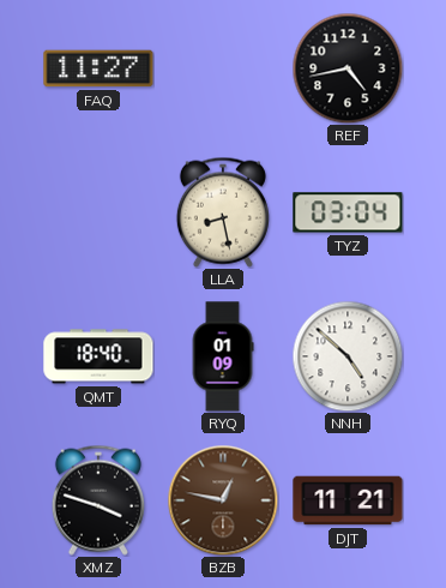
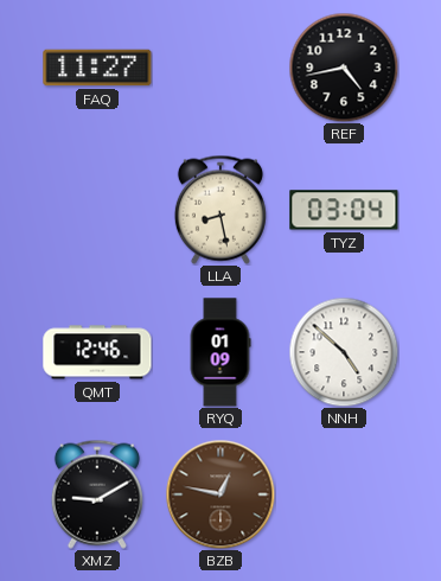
QMT: 18:40 -> 12:46 (97, 352)
XMZ: 3:48 -> 9:10 (97, 494)
DJT: 11:21 -> none (348, 500)
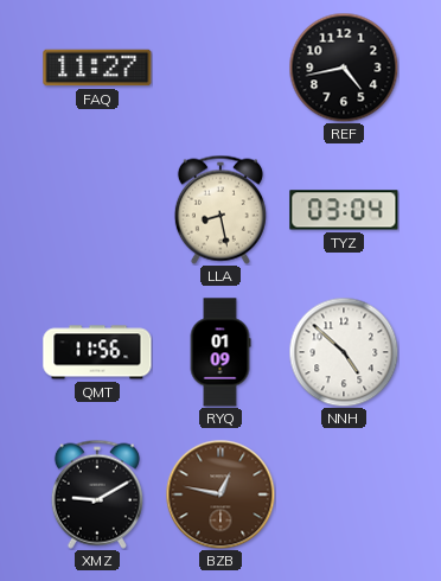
QMT: 12:46 -> 11:56 (97, 352)
